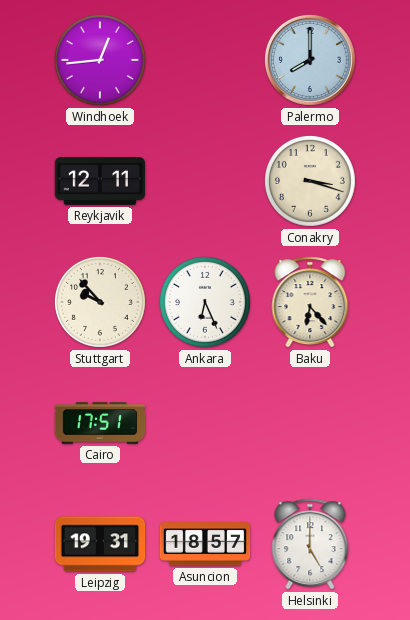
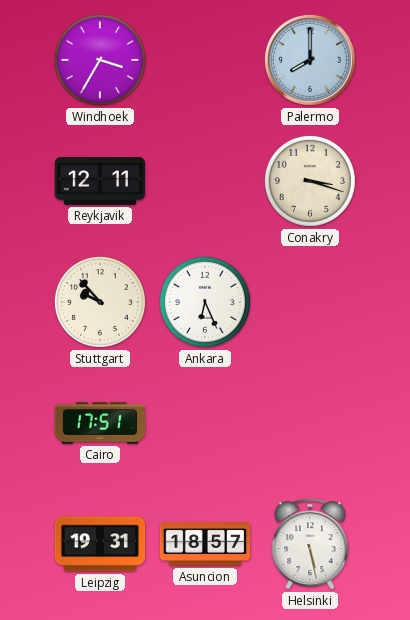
Windhoek: 12:44 -> 3:35 (100, 60)
Baku: 6:23 -> none (310, 302)
Helsinki: 5:00 -> 5:28 (310, 544)
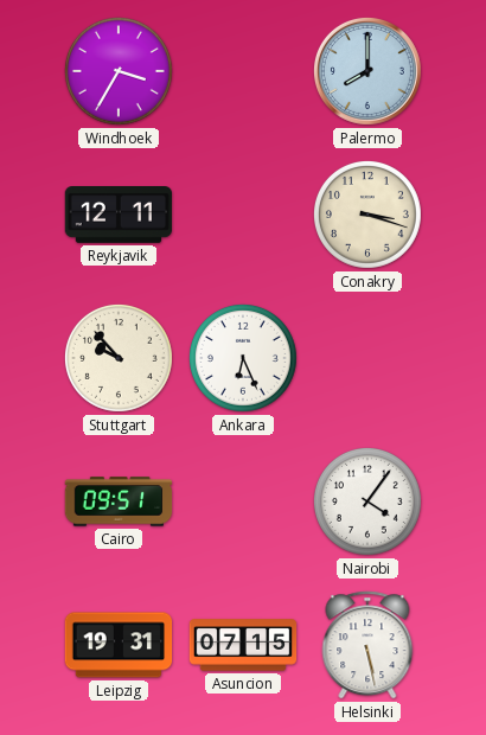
Cairo: 17:51 -> 09:51 (119, 501)
Nairobi: none -> 4:06 (367, 501)
Asuncion: 18:57 -> 07:15 (243, 645)
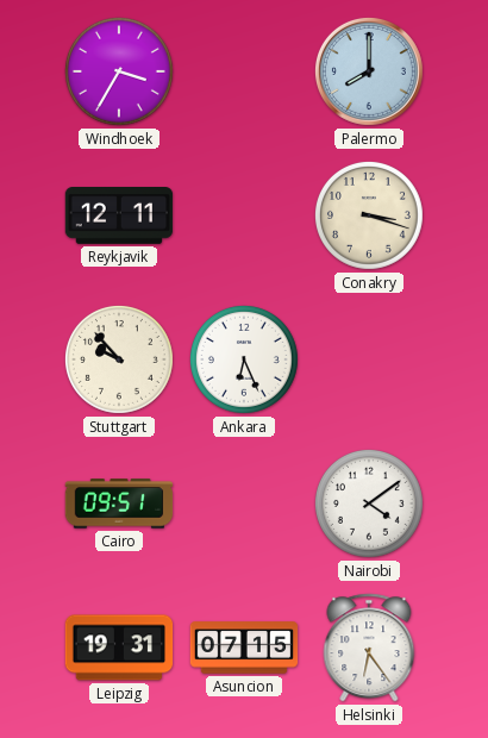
Nairobi: 4:06 -> 4:09 (369, 504)
Helsinki: 5:28 -> 6:24 (369, 648)
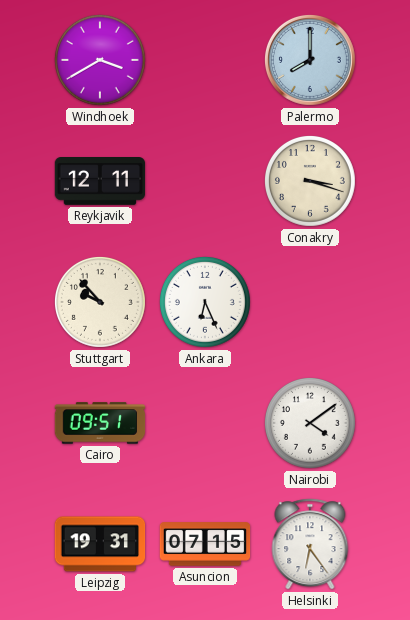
Windhoek: 3:35 -> 3:40 (100, 60)
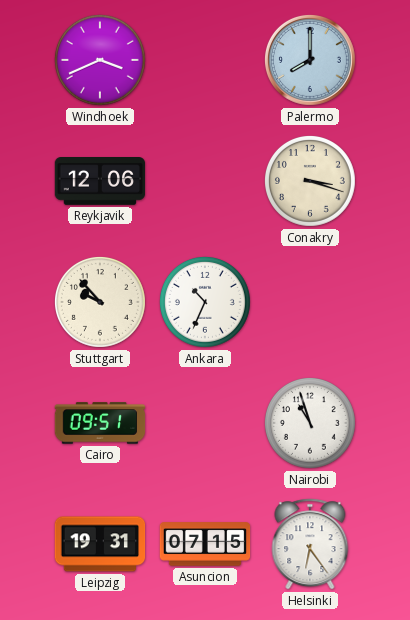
Windhoek: 3:40 -> 3:41 (100, 60)
Reykjavik: 12:11 -> 12:06 (100, 182)
Ankara: 6:26 -> 10:34 (205, 302)
Nairobi: 4:09 -> 10:57 (310, 423)
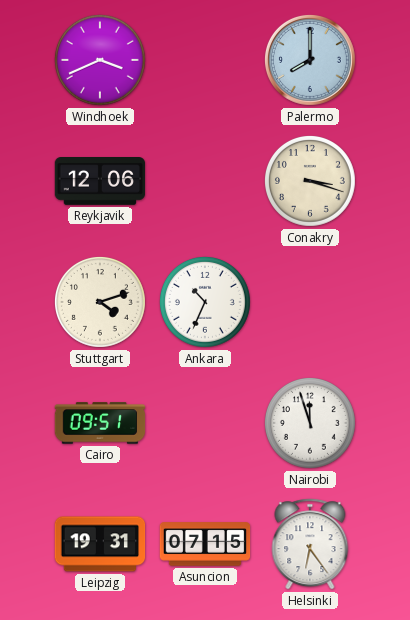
Stuttgart: 9:53 -> 4:12 (100, 302)
Nairobi: 10:57 -> 11:57 (310, 423)
